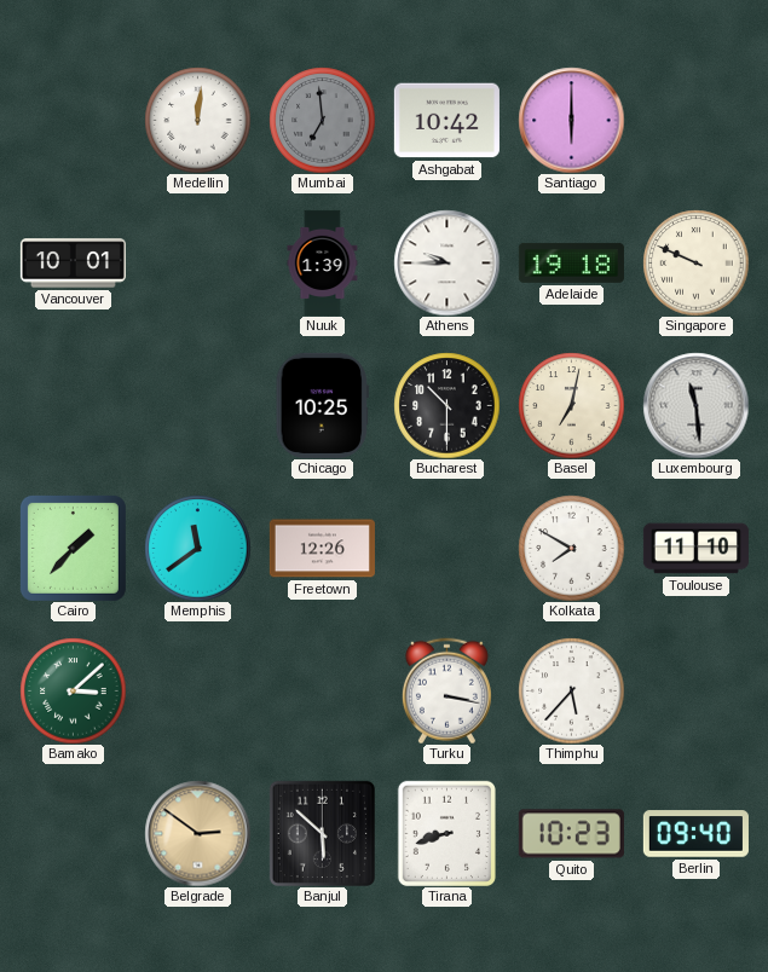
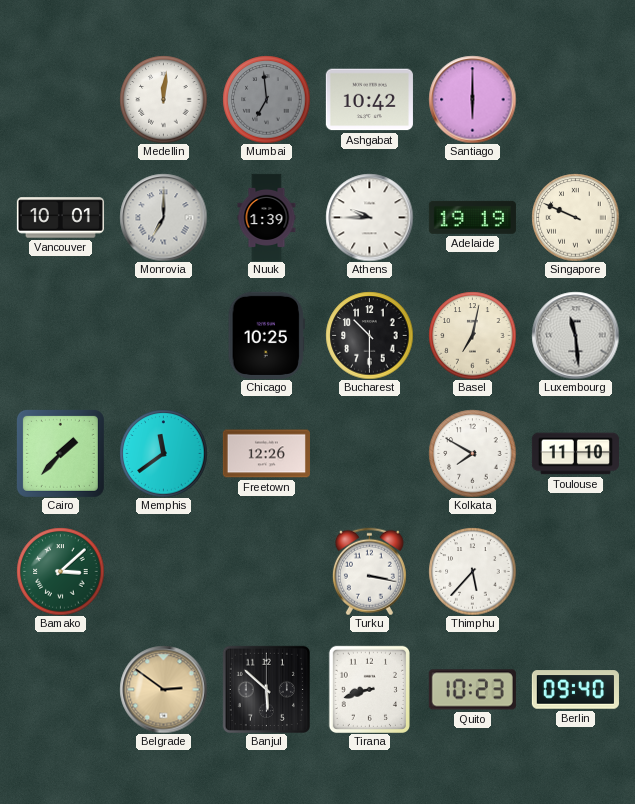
Monrovia: none -> 7:00 (163, 217)
Adelaide: 19:18 -> 19:19 (472, 217)
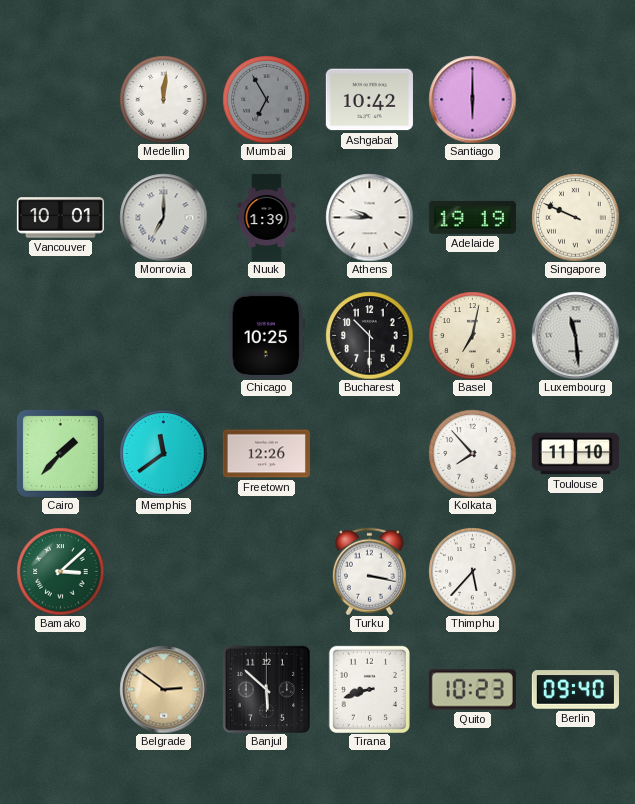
Mumbai: 6:59 -> 6:55 (266, 99)
Kolkata: 7:50 -> 7:53 (472, 453)
